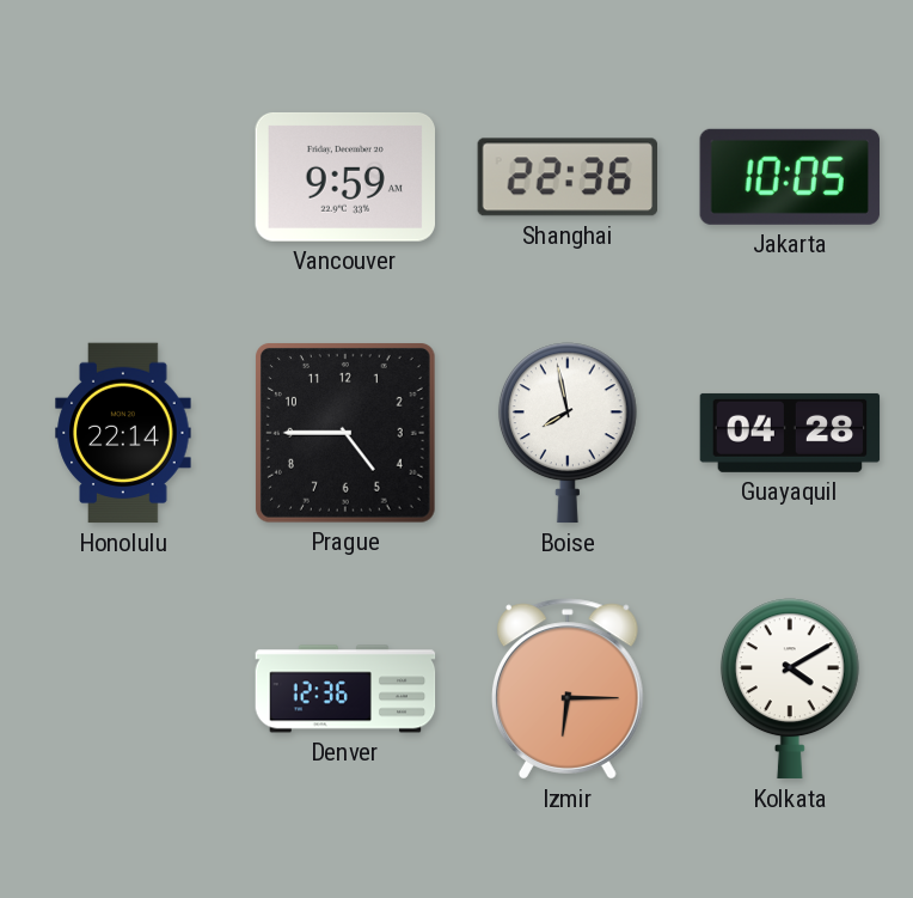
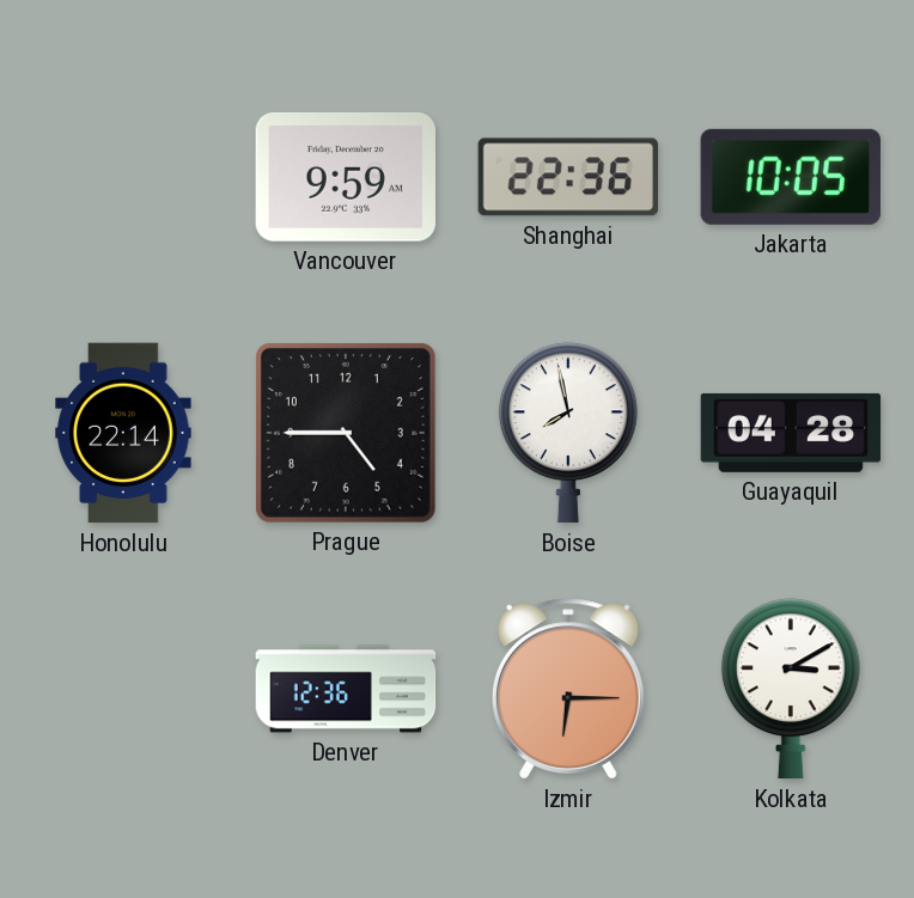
Kolkata: 4:10 -> 3:10 (791, 689)
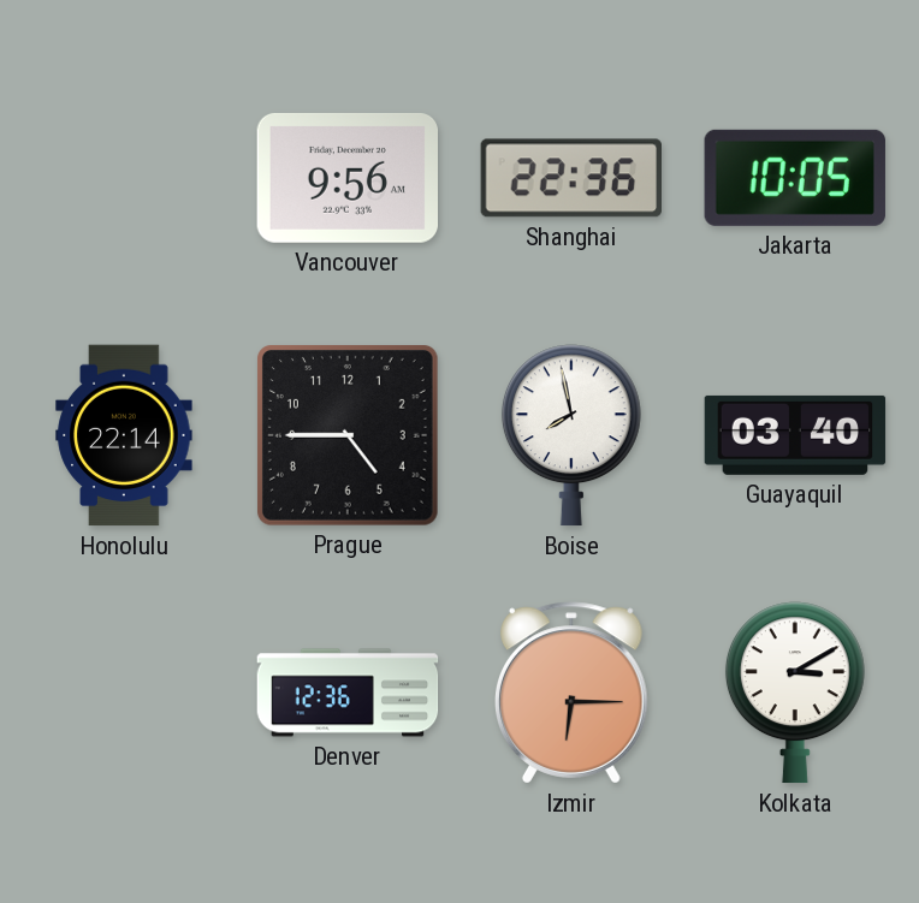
Vancouver: 9:59 -> 9:56 (346, 178)
Guayaquil: 04:28 -> 03:40 (795, 435)
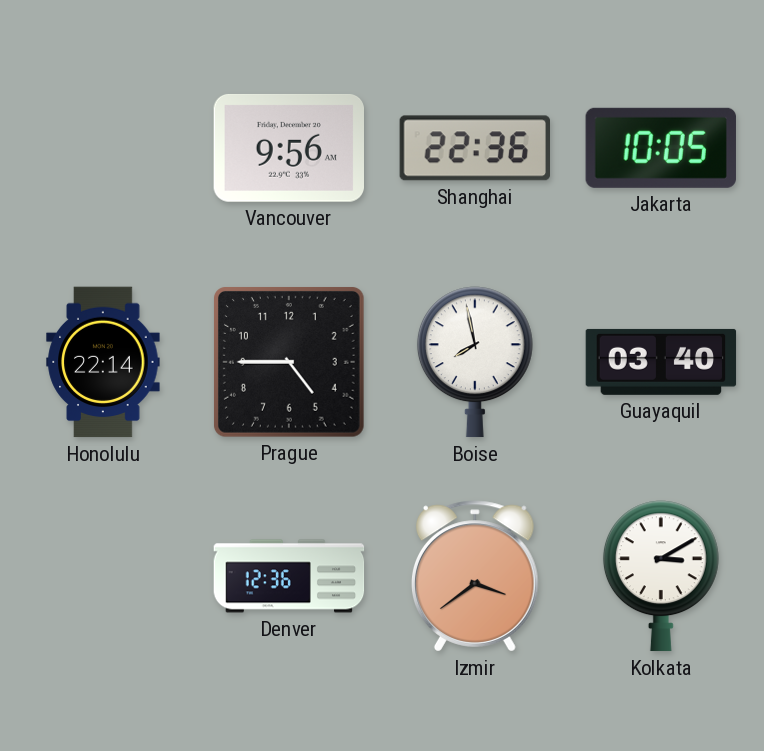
Izmir: 6:15 -> 3:39 (475, 576)
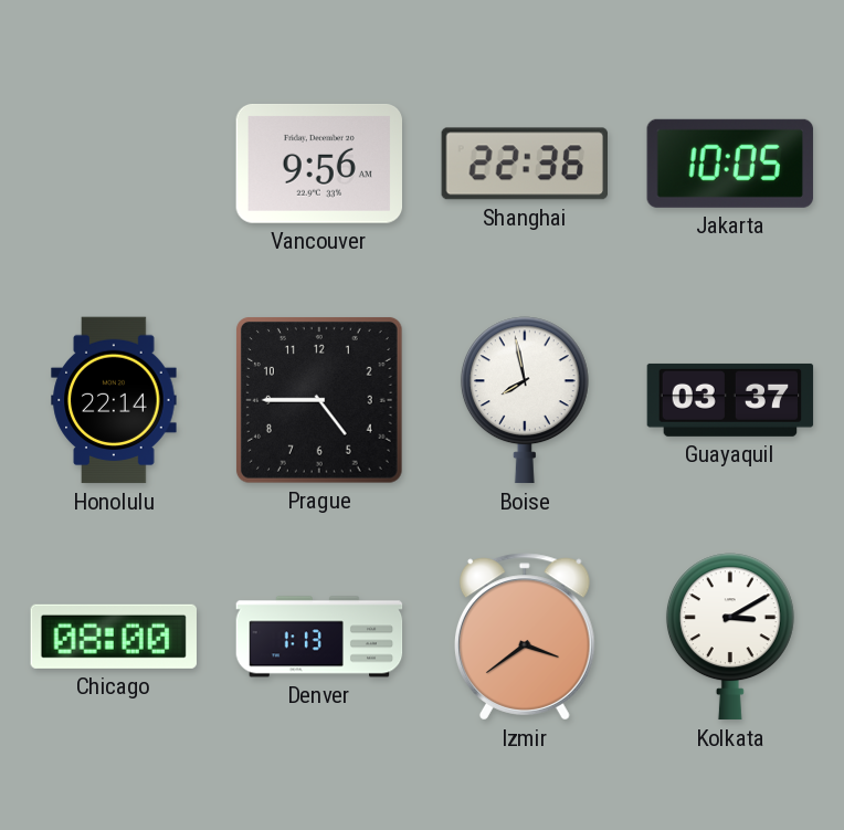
Guayaquil: 03:40 -> 03:37 (730, 400)
Chicago: none -> 08:00 (114, 637)
Denver: 12:36 -> 1:13 (319, 637)
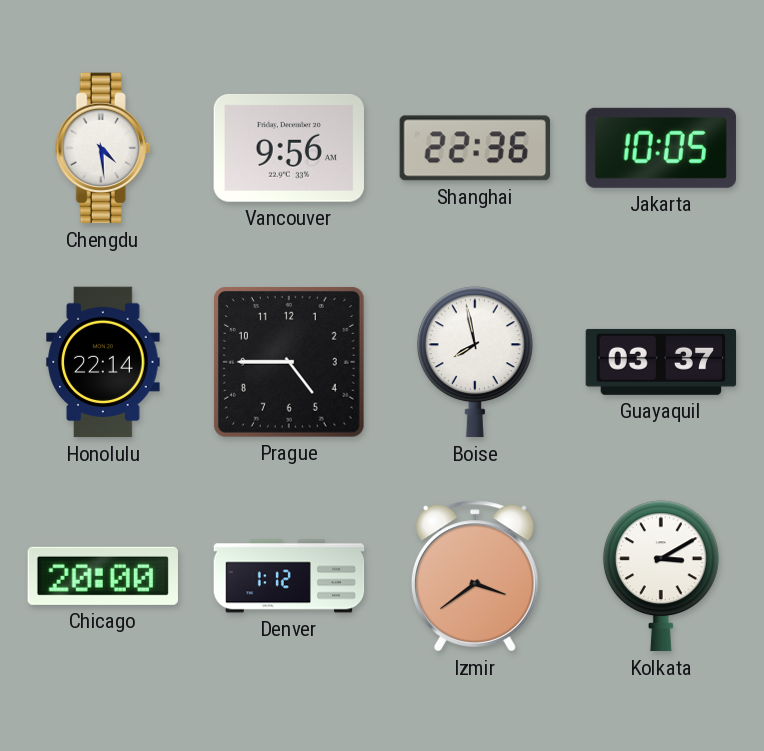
Chengdu: none -> 4:29 (103, 148)
Chicago: 08:00 -> 20:00 (103, 576)
Denver: 1:13 -> 1:12 (289, 576)
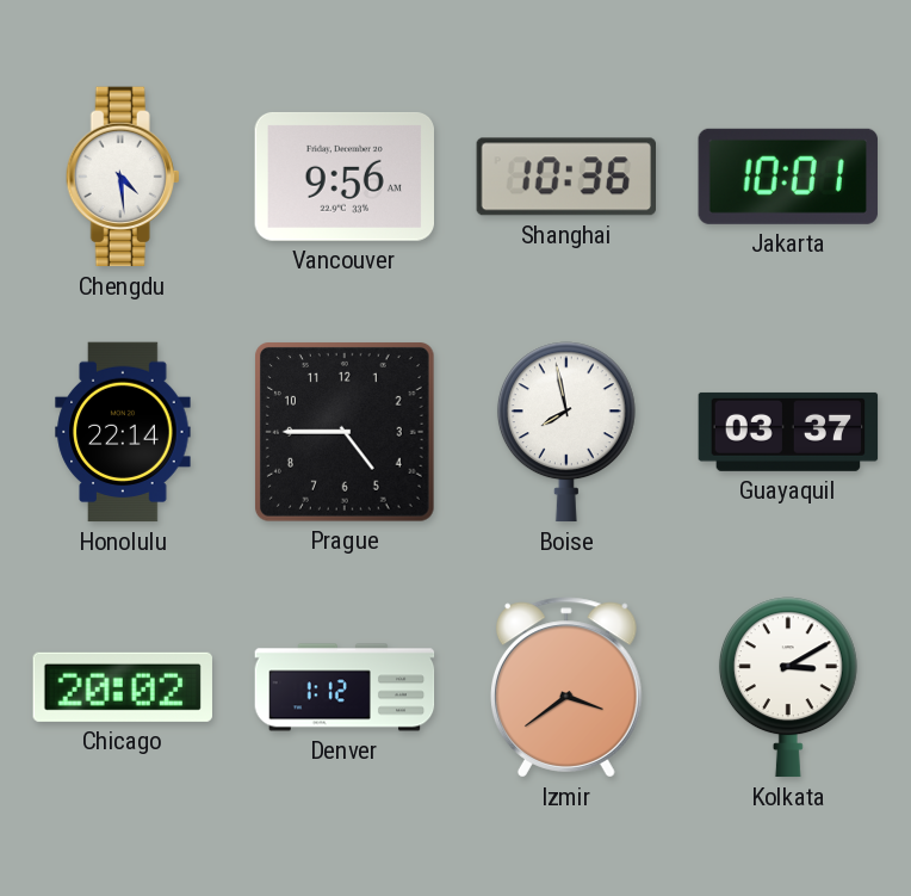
Shanghai: 22:36 -> 10:36 (565, 177)
Jakarta: 10:05 -> 10:01 (788, 177)
Chicago: 20:00 -> 20:02 (123, 687)
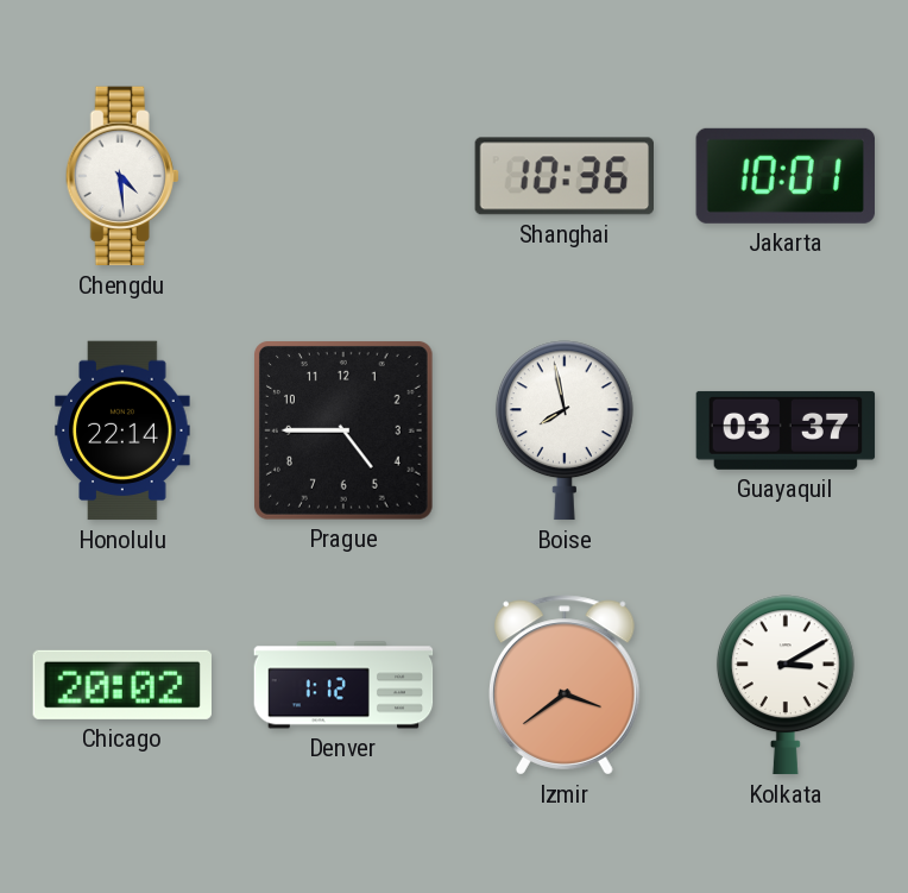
Vancouver: 9:56 -> none (343, 177)
